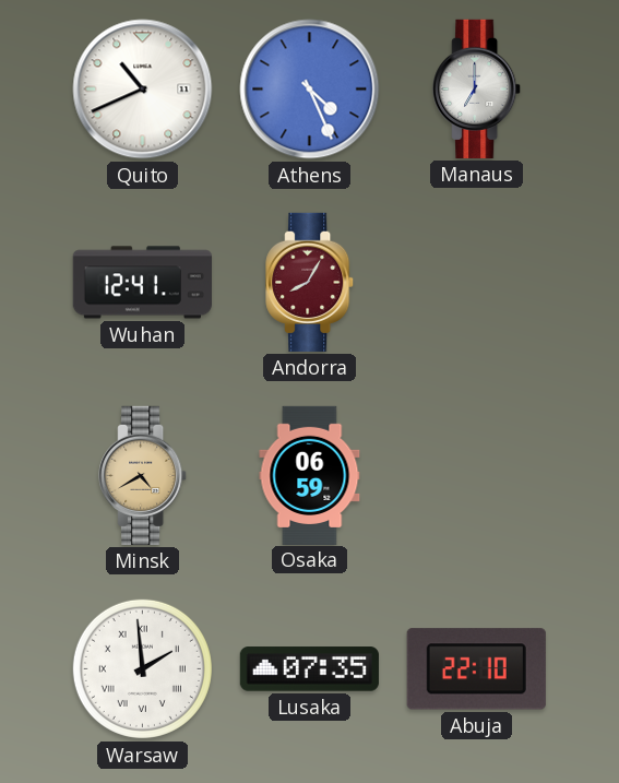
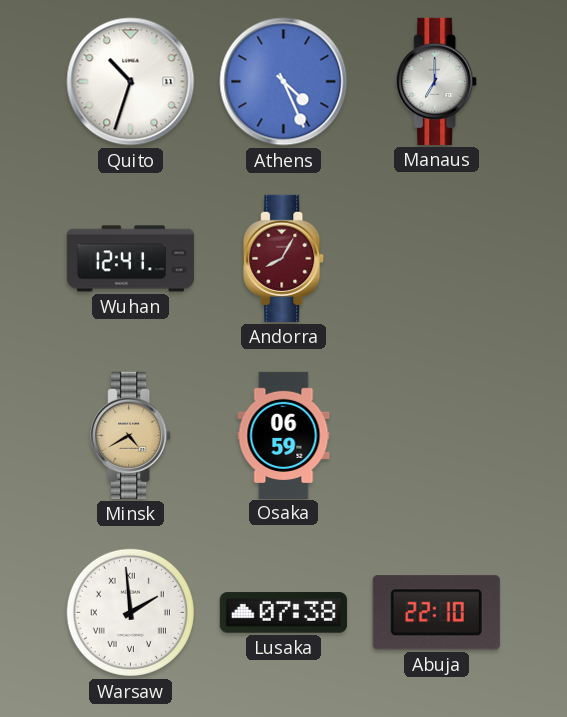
Quito: 10:41 -> 10:33 (131, 82)
Lusaka: 07:35 -> 07:38 (283, 613)
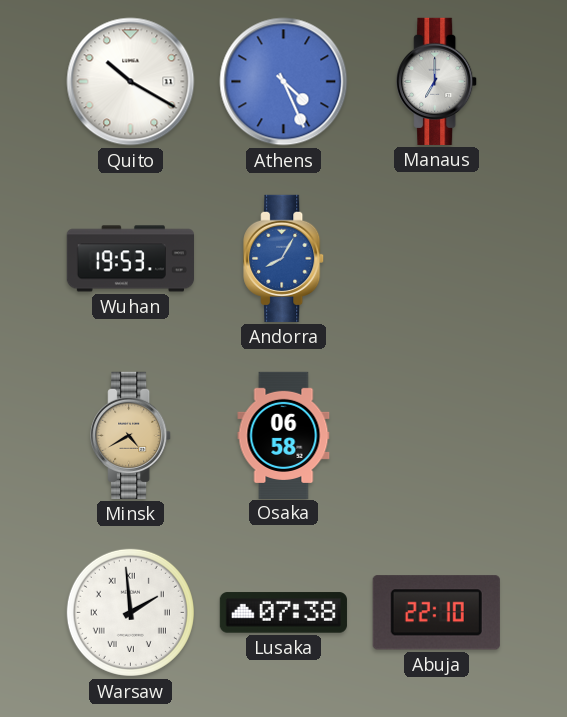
Quito: 10:33 -> 10:20 (131, 82)
Wuhan: 12:41 -> 19:53 (130, 259)
Andorra dial: burgundy -> blue (284, 258)
Osaka: 06:59 -> 06:58 (284, 435)
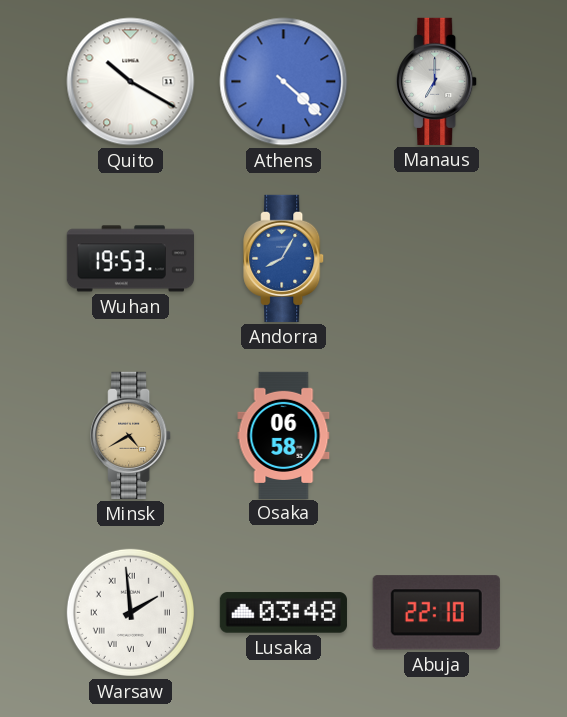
Athens: 4:26 -> 4:22 (284, 82)
Lusaka: 07:38 -> 03:48 (283, 613)
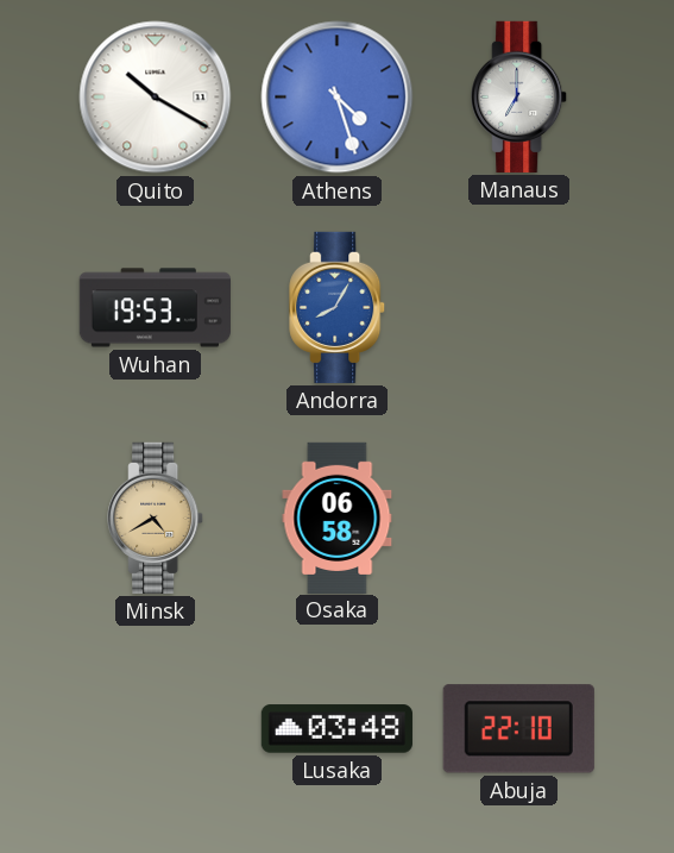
Athens: 4:22 -> 4:27 (338, 98)
Warsaw: 1:59 -> none (130, 612)
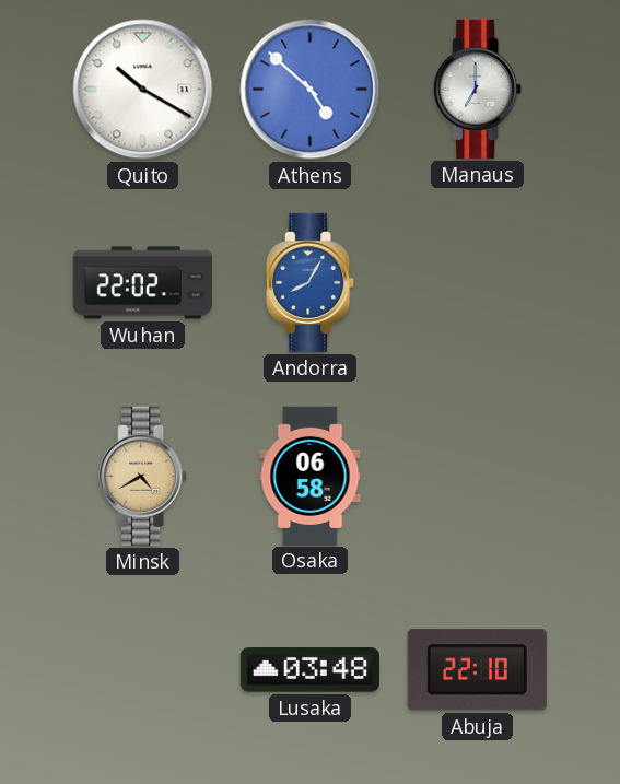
Athens: 4:27 -> 4:52 (311, 90)
Wuhan: 19:53 -> 22:02 (142, 283)
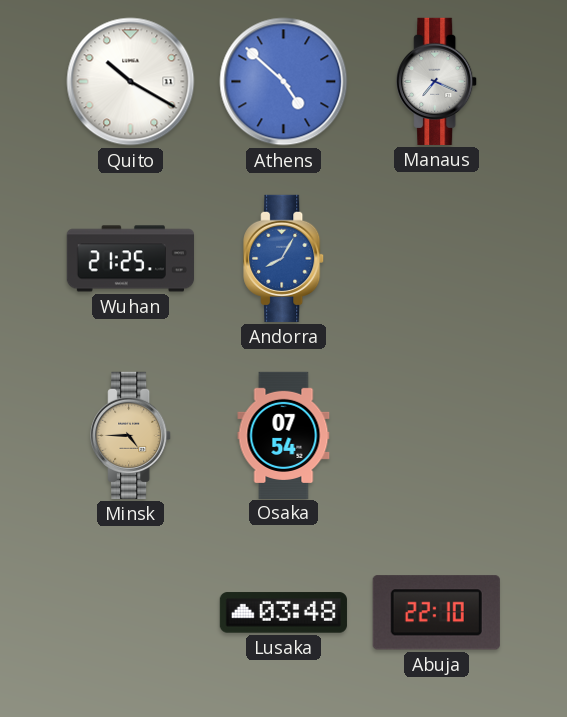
Manaus: 7:00 -> 7:19 (437, 81)
Wuhan: 22:02 -> 21:25 (130, 259)
Minsk: 4:40 -> 4:45 (131, 435)
Osaka: 06:58 -> 07:54 (284, 435)
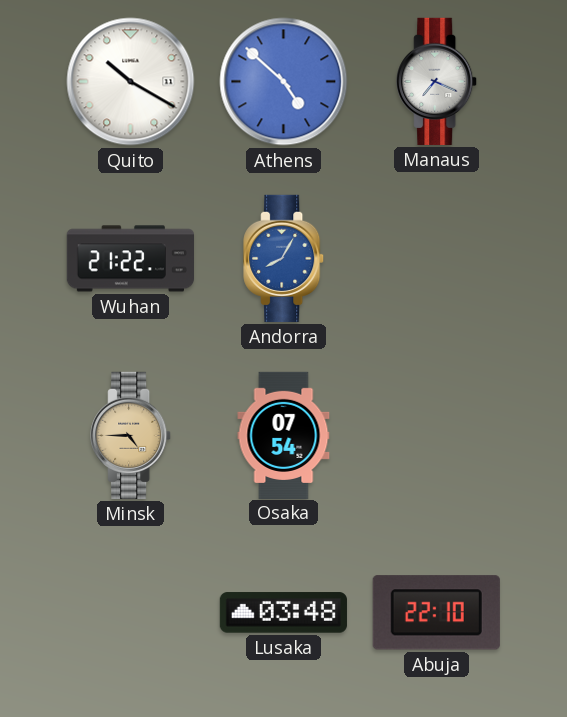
Wuhan: 21:25 -> 21:22 (130, 259)
